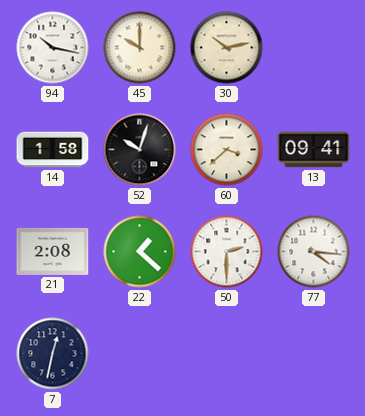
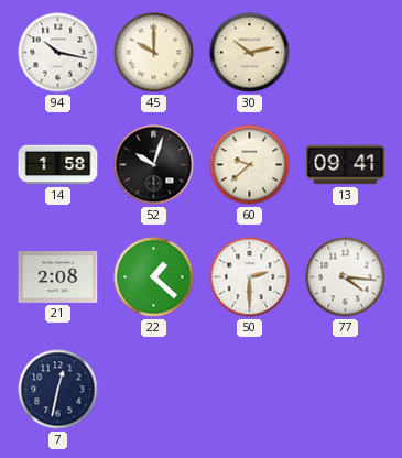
60: 3:38 -> 9:38 (250, 165)
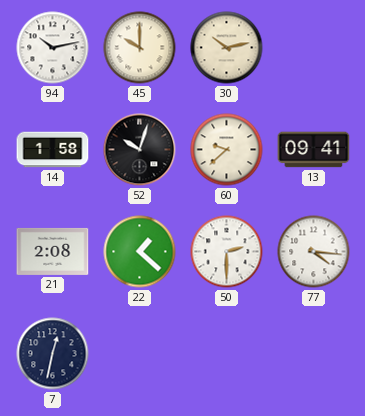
94: 10:17 -> 10:13 (53, 48)
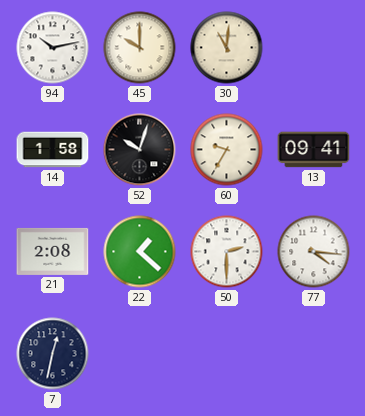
30: 10:13 -> 11:01 (227, 48)
60: 9:38 -> 9:35 (227, 150)
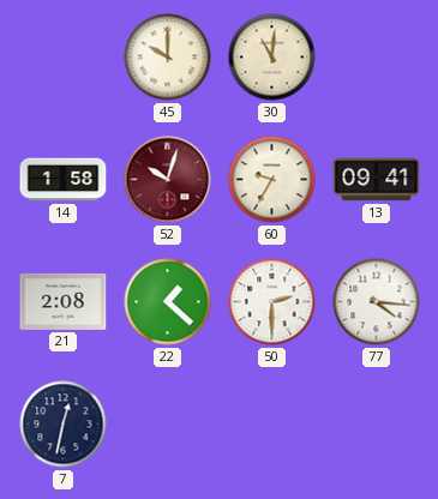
94: 10:13 -> none (53, 48)
52 dial: black -> burgundy (168, 180)
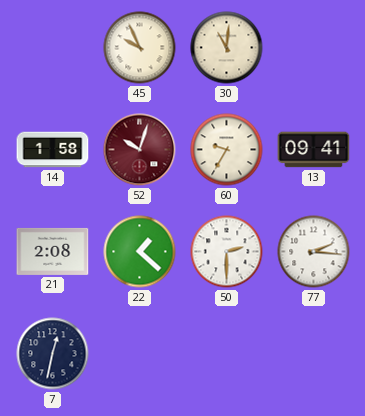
45: 10:00 -> 9:56 (140, 48)
77: 4:16 -> 2:16 (314, 252)
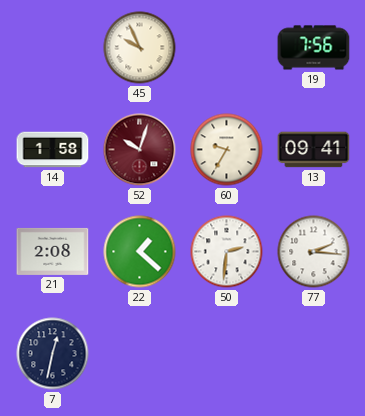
30: 11:01 -> none (227, 48)
19: none -> 7:56 (314, 48)
50: 2:30 -> 2:31 (227, 252)
